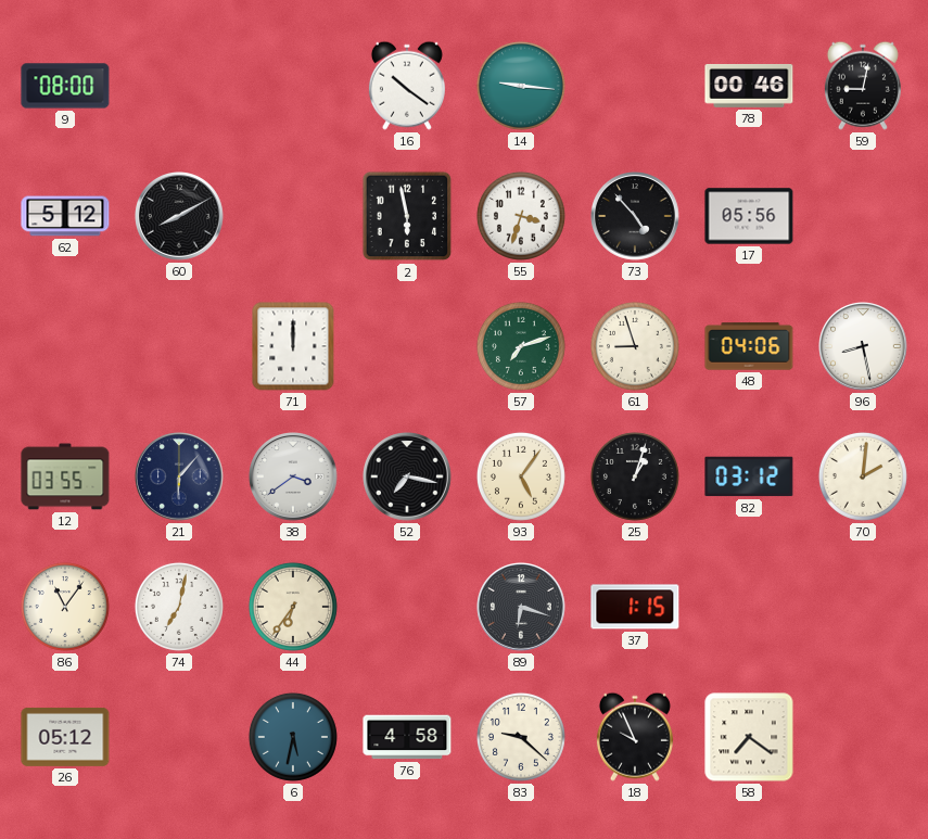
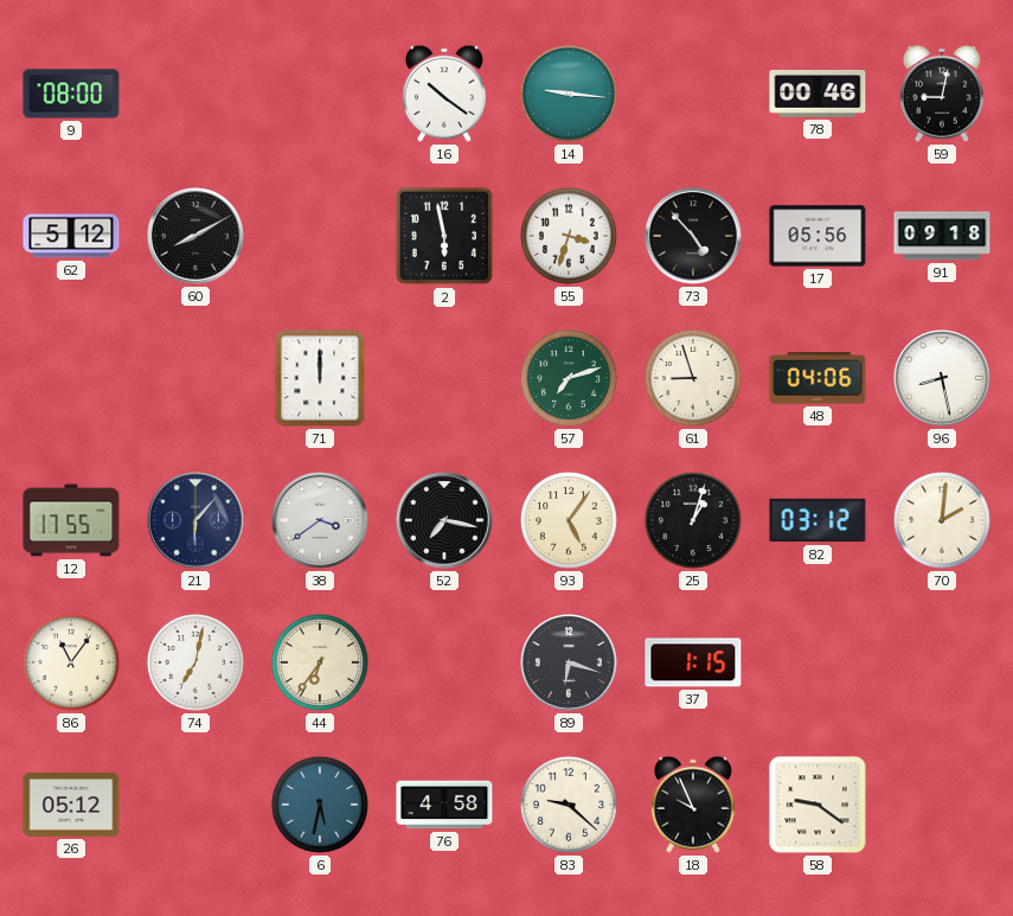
91: none -> 09:18 (942, 236)
12: 03:55 -> 17:55 (71, 520)
58: 7:21 -> 9:21 (818, 805)
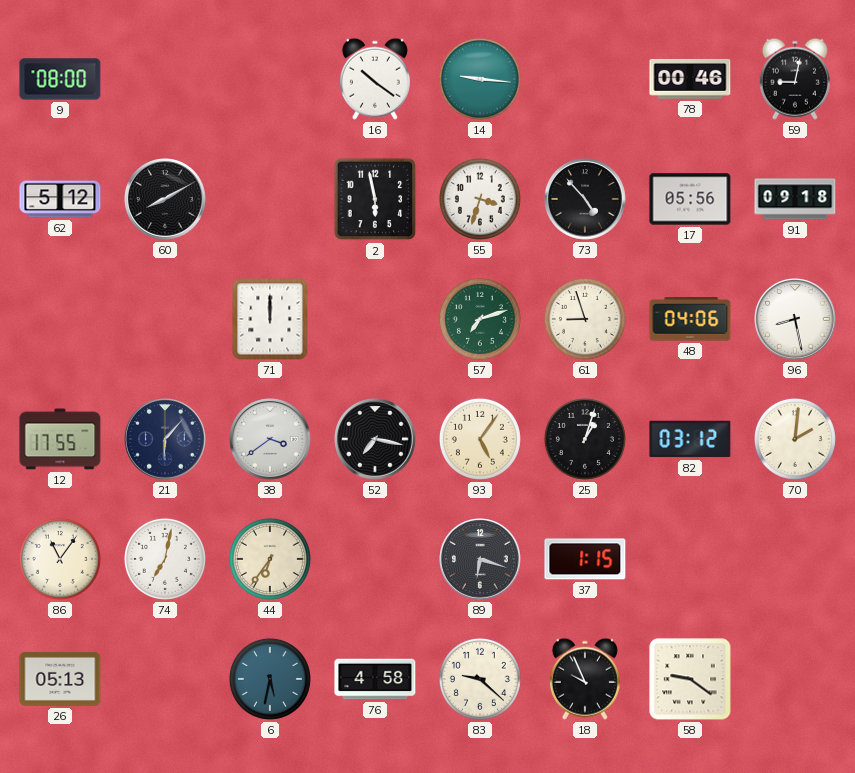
26: 05:12 -> 05:13 (60, 679)
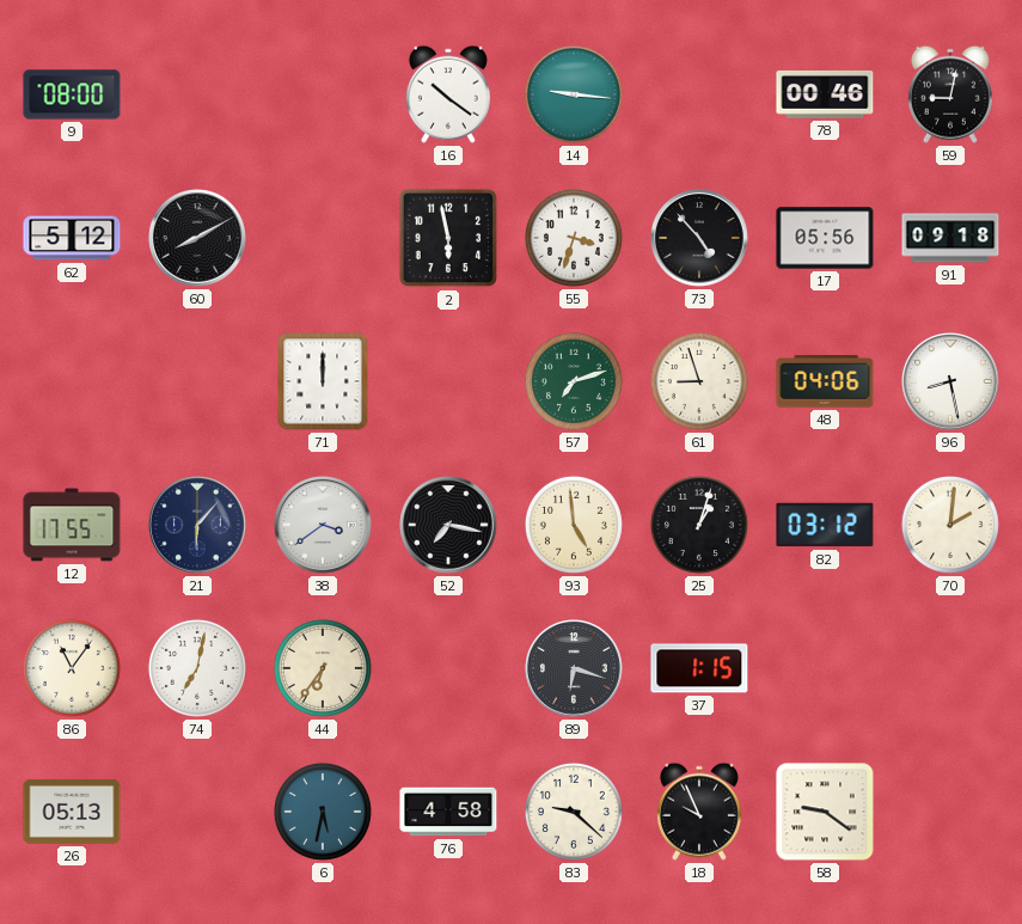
93: 5:06 -> 4:59 (574, 525)
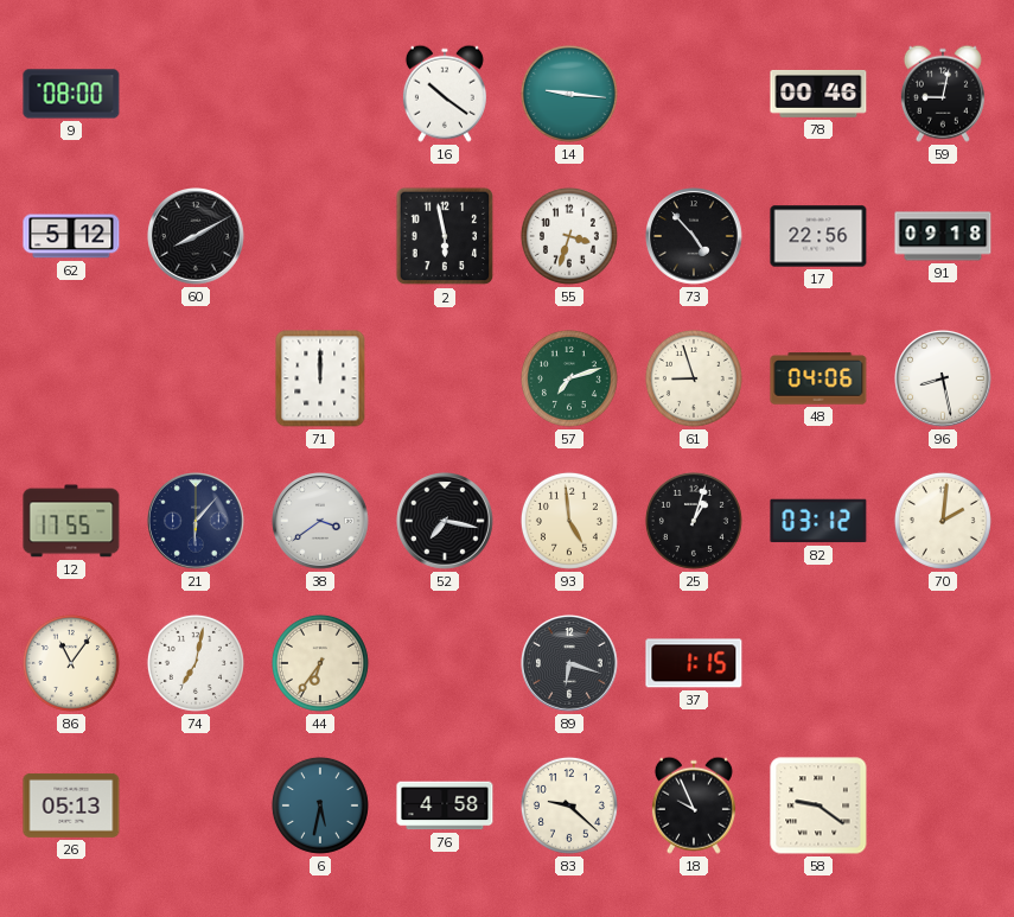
17: 05:56 -> 22:56 (818, 236)
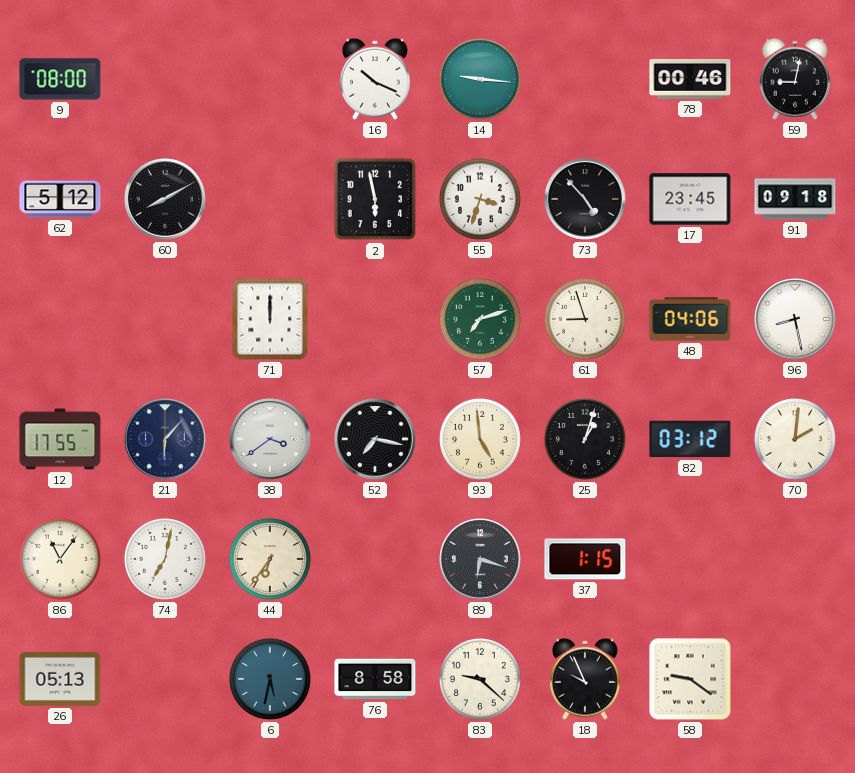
16: 10:21 -> 10:19 (375, 79)
17: 22:56 -> 23:45 (690, 199)
76: 4:58 -> 8:58 (375, 679)
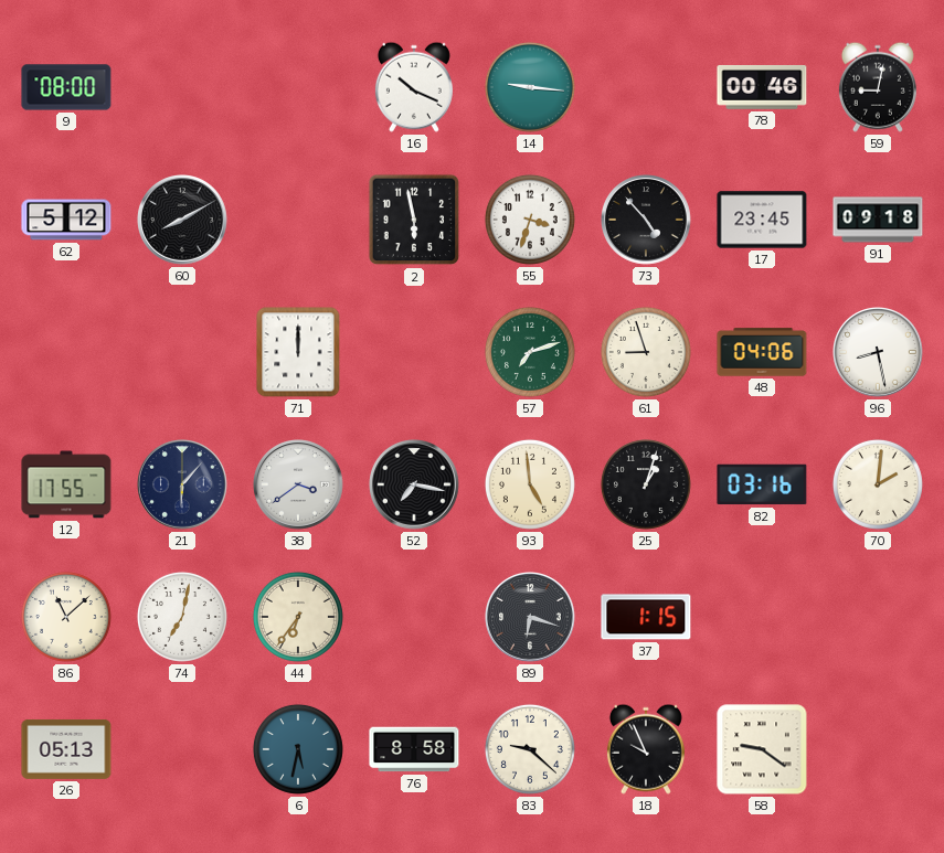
82: 03:12 -> 03:16 (762, 484)
86: 11:06 -> 11:08 (66, 617)
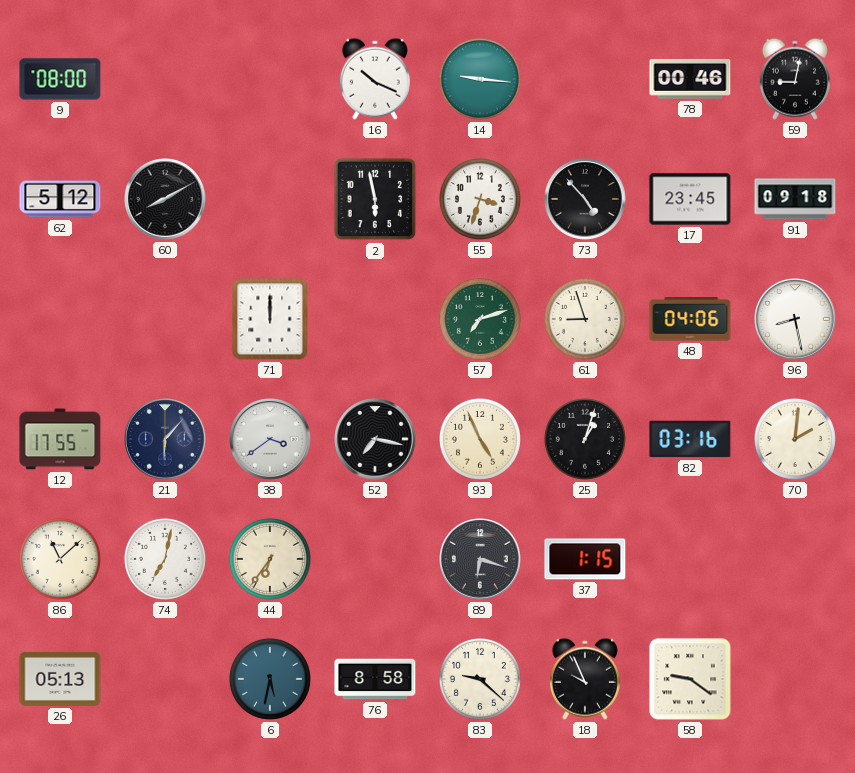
93: 4:59 -> 4:56 (480, 439)
